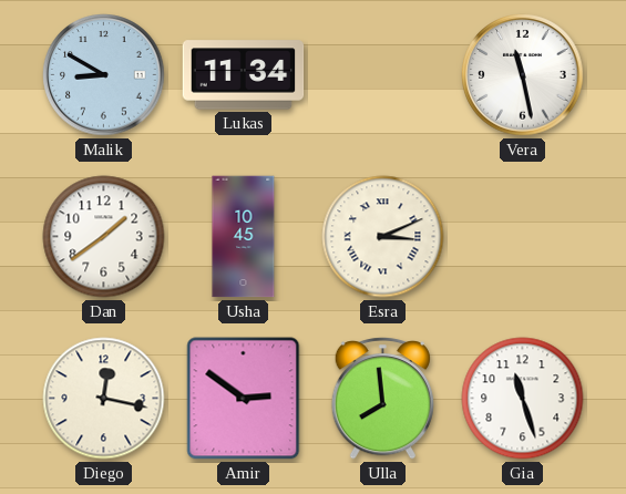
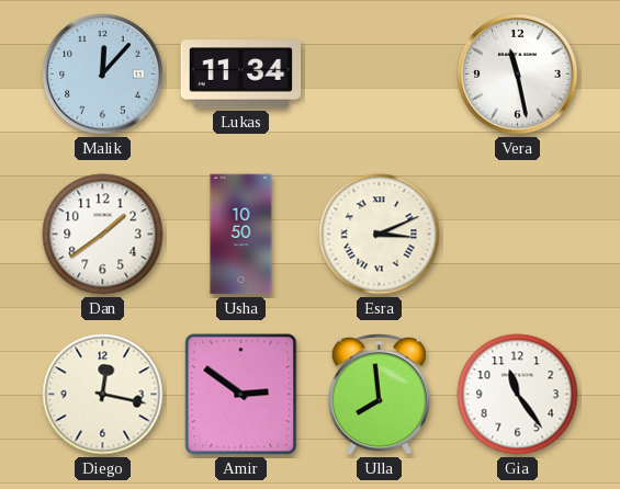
Malik: 8:50 -> 12:07 (103, 75)
Usha: 10:45 -> 10:50 (241, 235)
Gia: 11:27 -> 11:24 (518, 395)
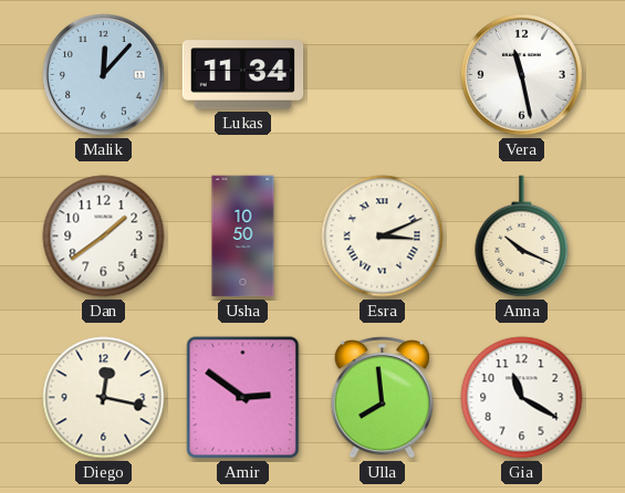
Anna: none -> 10:19 (522, 237)
Gia: 11:24 -> 11:20 (522, 398)
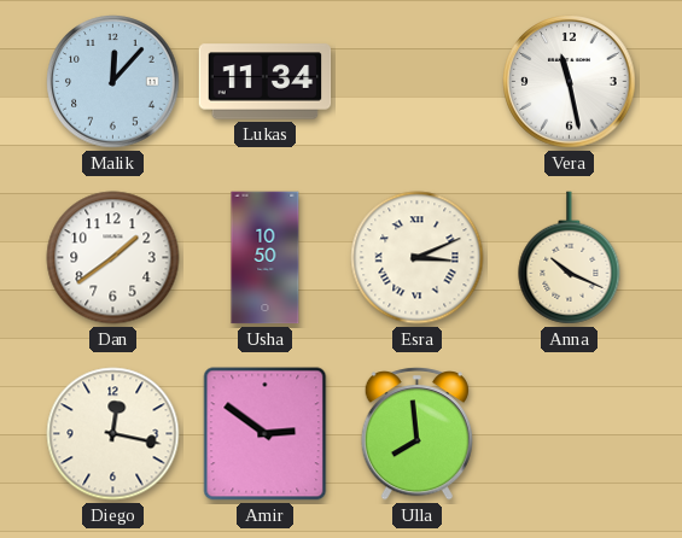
Gia: 11:20 -> none (522, 398)
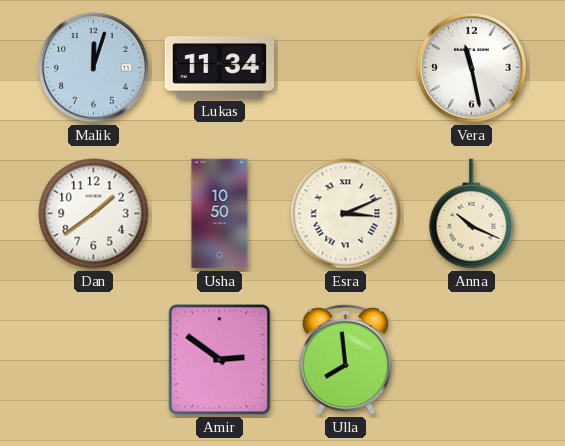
Malik: 12:07 -> 12:03 (94, 68)
Diego: 12:17 -> none (113, 434)
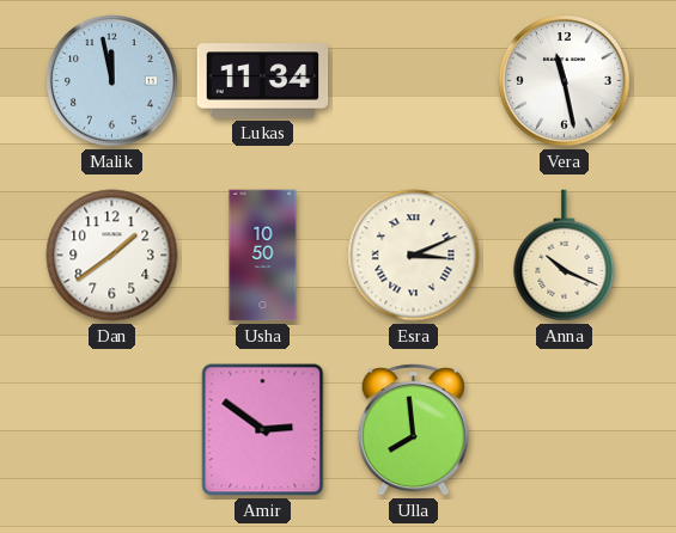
Malik: 12:03 -> 11:58 (112, 81)
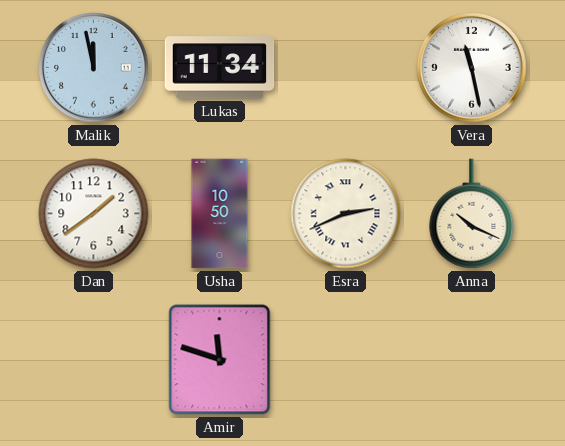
Esra: 3:11 -> 2:41 (346, 214)
Amir: 2:51 -> 11:48 (220, 360)
Ulla: 7:59 -> none (413, 430)
